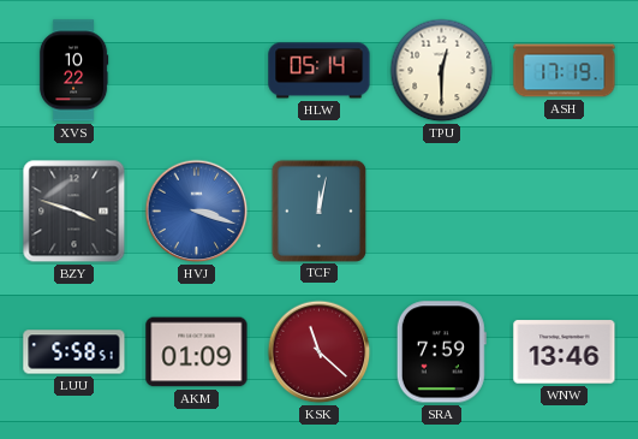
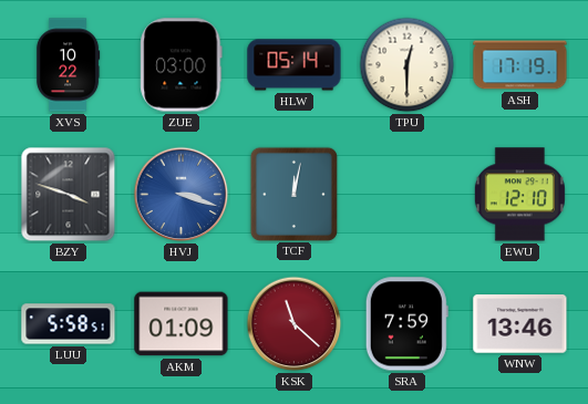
ZUE: none -> 03:00 (182, 65)
EWU: none -> 12:10 (519, 195)
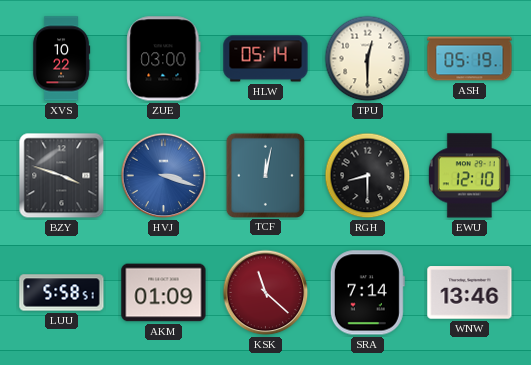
ASH: 17:19 -> 05:19 (470, 59)
RGH: none -> 8:30 (368, 176)
SRA: 7:59 -> 7:14 (367, 293)
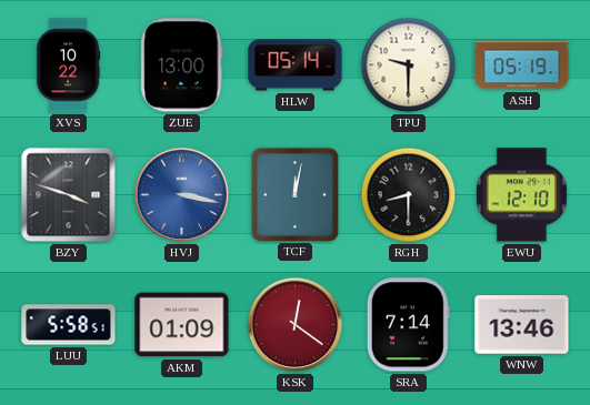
ZUE: 03:00 -> 13:00 (182, 65)
TPU: 12:30 -> 9:30 (409, 65)
HVJ: 3:18 -> 3:17 (182, 195)
KSK: 11:22 -> 12:21 (296, 325)
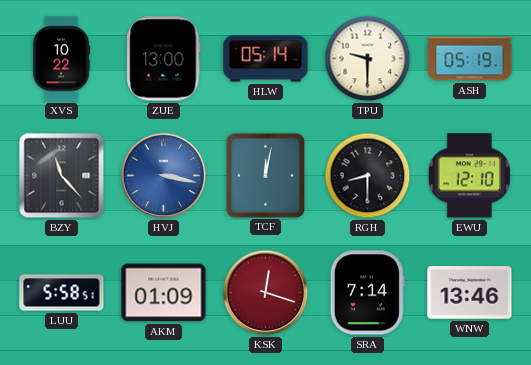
BZY: 3:48 -> 11:23 (62, 176)
KSK: 12:21 -> 12:18 (266, 293)
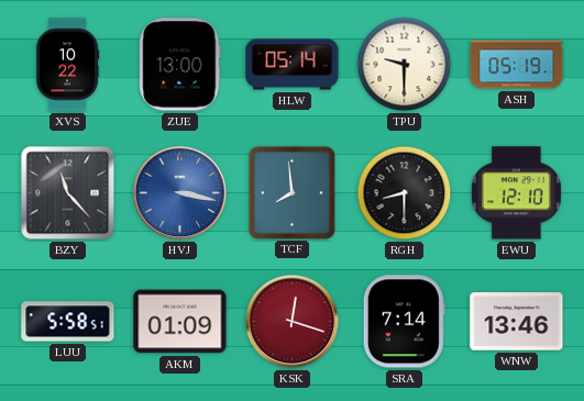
TCF: 12:02 -> 7:59 (291, 192)
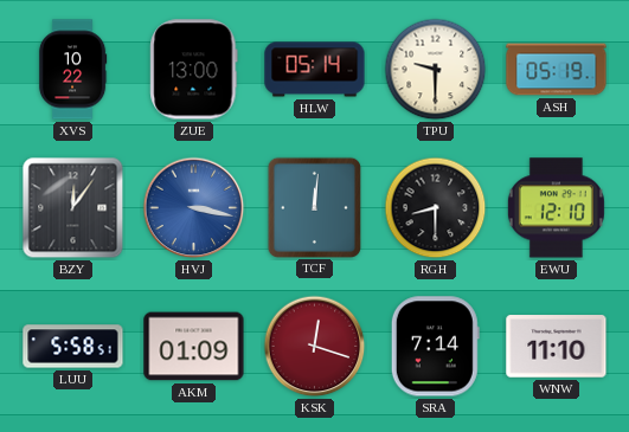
BZY: 11:23 -> 12:06 (73, 208)
TCF: 7:59 -> 12:01 (314, 207)
WNW: 13:46 -> 11:10 (557, 347)
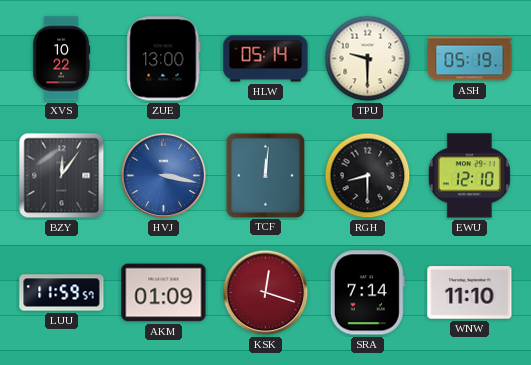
LUU: 5:58 -> 11:59 (62, 293)
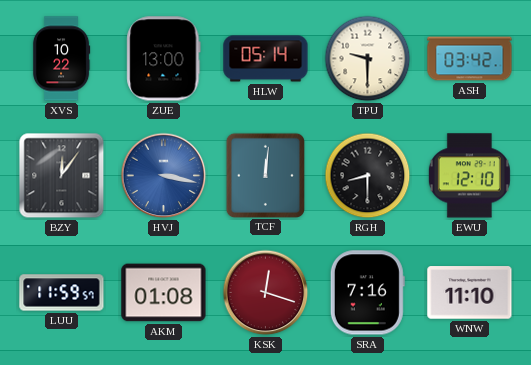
ASH: 05:19 -> 03:42 (470, 59)
AKM: 01:09 -> 01:08 (164, 293)
SRA: 7:14 -> 7:16 (367, 293)
